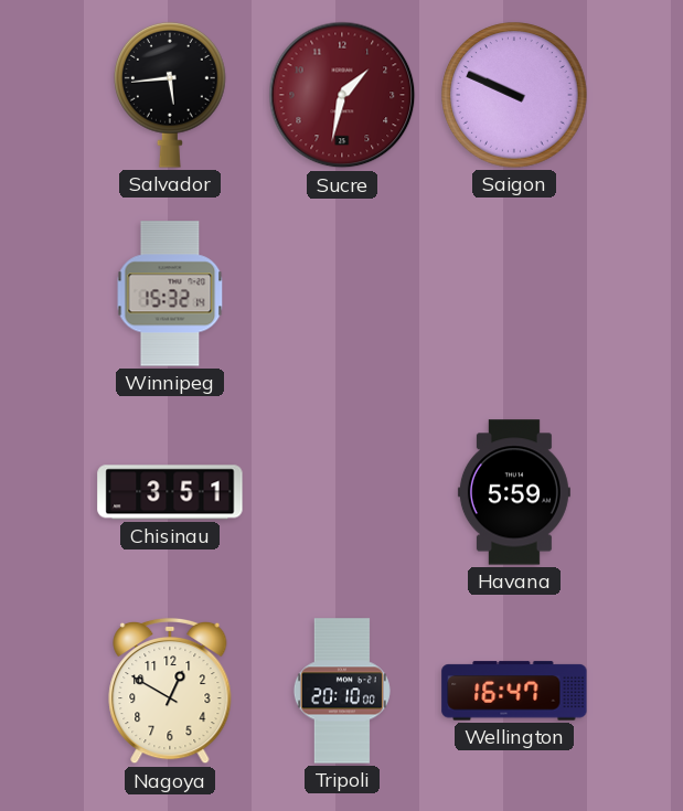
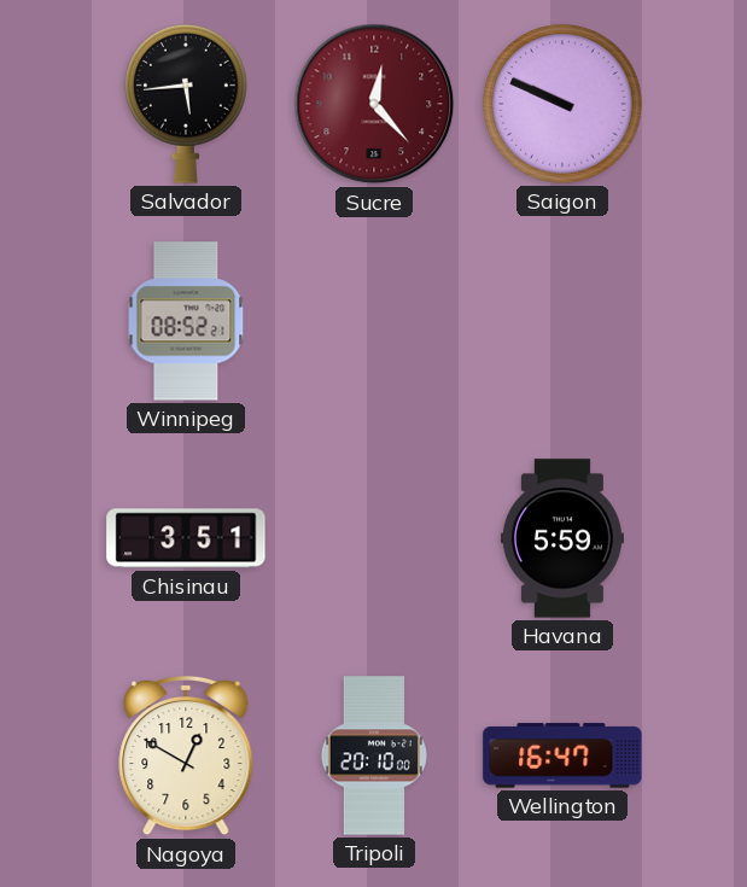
Sucre: 1:32 -> 12:23 (374, 104)
Winnipeg: 15:32 -> 08:52 (186, 321)
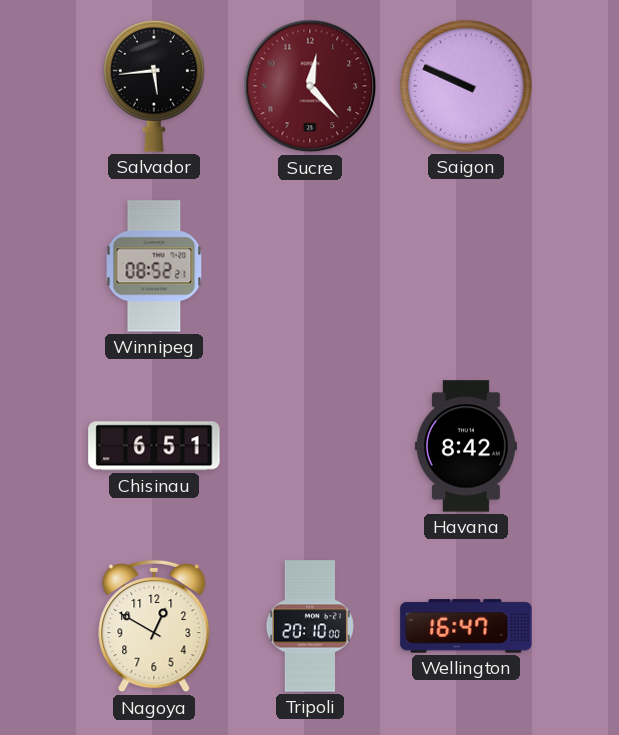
Chisinau: 3:51 -> 6:51 (154, 446)
Havana: 5:59 -> 8:42 (466, 446)
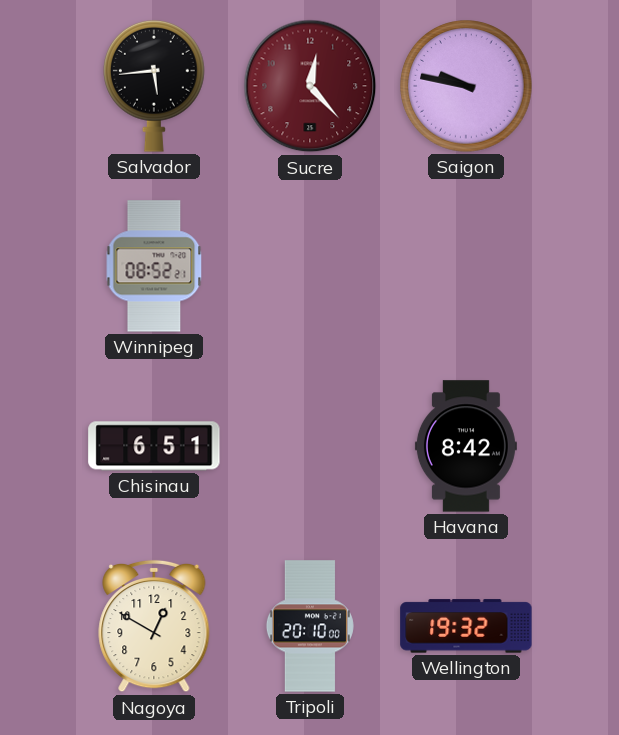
Saigon: 9:49 -> 9:47 (466, 86)
Wellington: 16:47 -> 19:32 (466, 626)
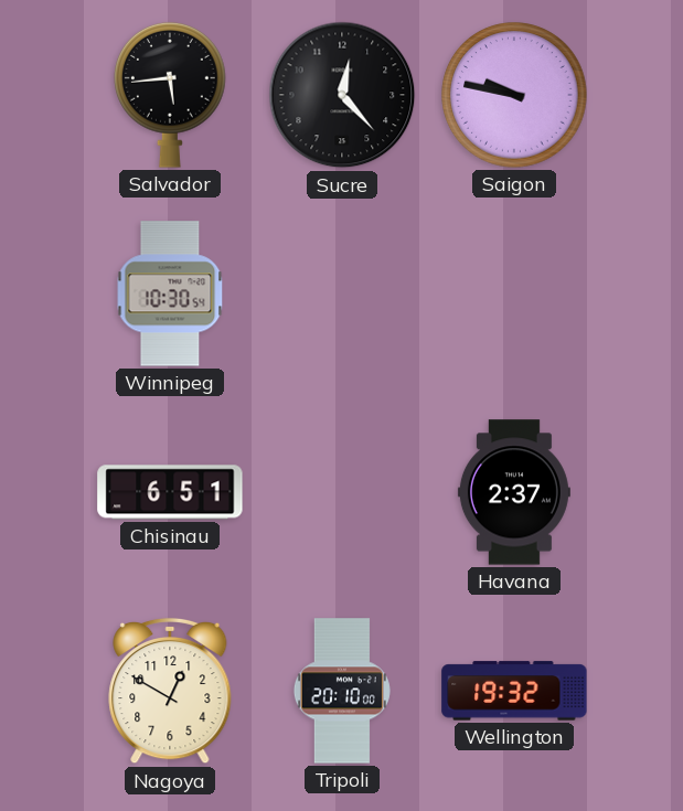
Sucre dial: burgundy -> black (342, 95)
Winnipeg: 08:52 -> 10:30 (170, 294)
Havana: 8:42 -> 2:37 (514, 492)
